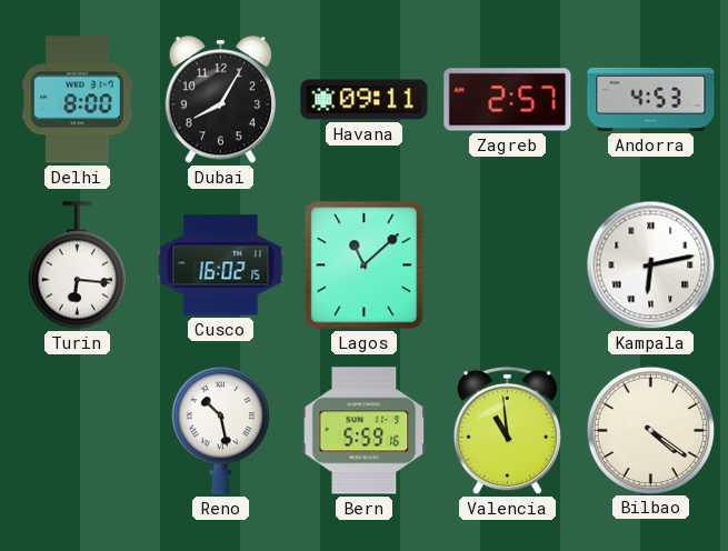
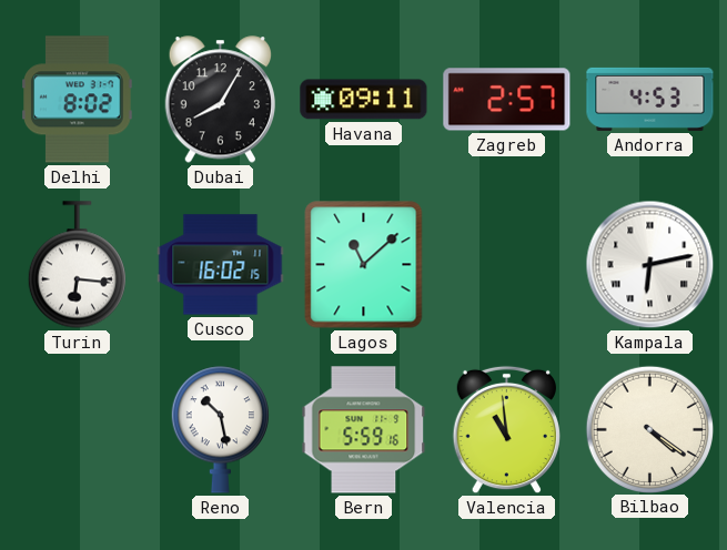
Delhi: 8:00 -> 8:02 (78, 100)
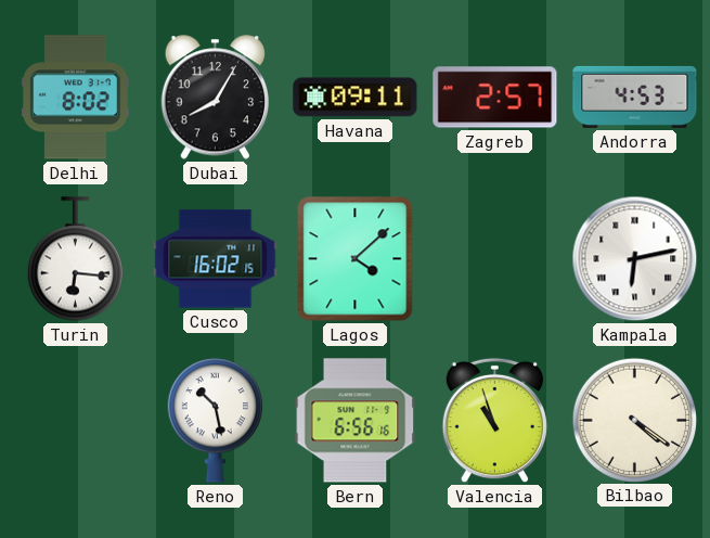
Lagos: 11:08 -> 4:08 (356, 259)
Bern: 5:59 -> 6:56 (356, 421)
Valencia: 10:59 -> 10:57 (494, 421)
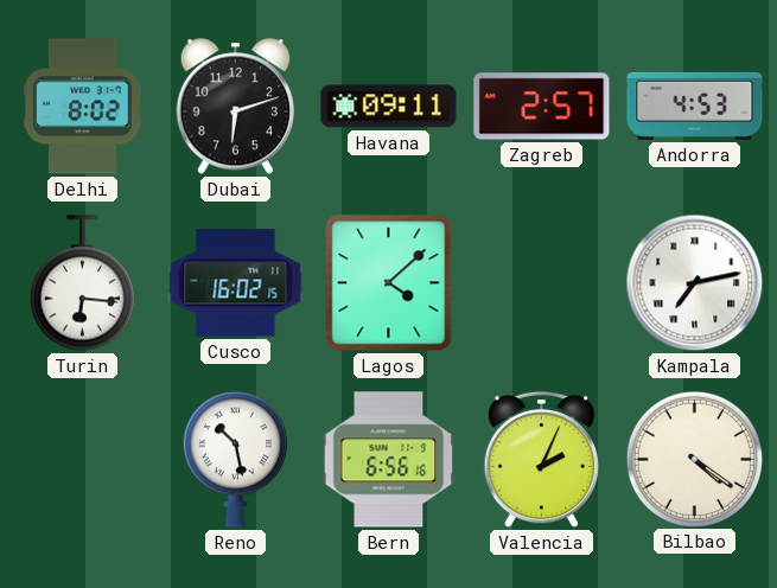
Dubai: 8:05 -> 6:12 (235, 107)
Kampala: 6:13 -> 7:13 (695, 283)
Valencia: 10:57 -> 2:04 (541, 460)
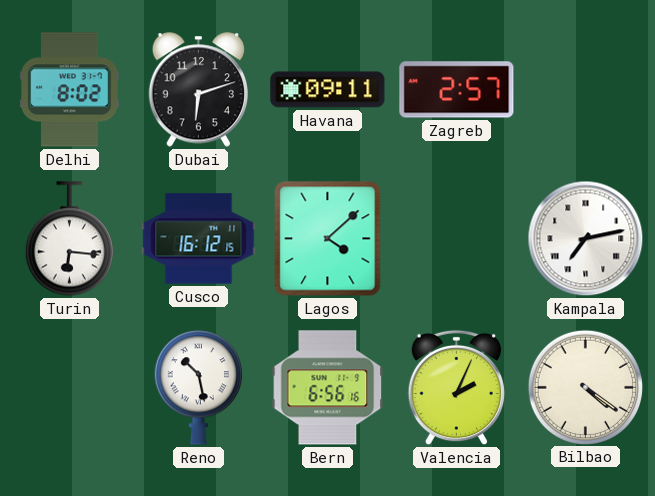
Andorra: 4:53 -> none (695, 106)
Cusco: 16:02 -> 16:12 (199, 239)
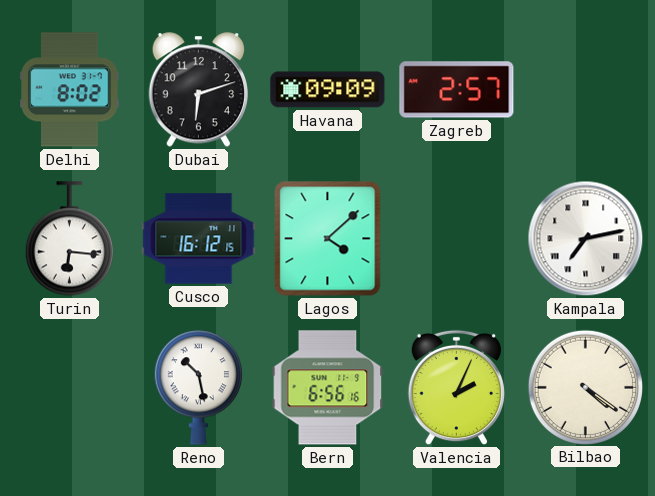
Havana: 09:11 -> 09:09 (328, 90)
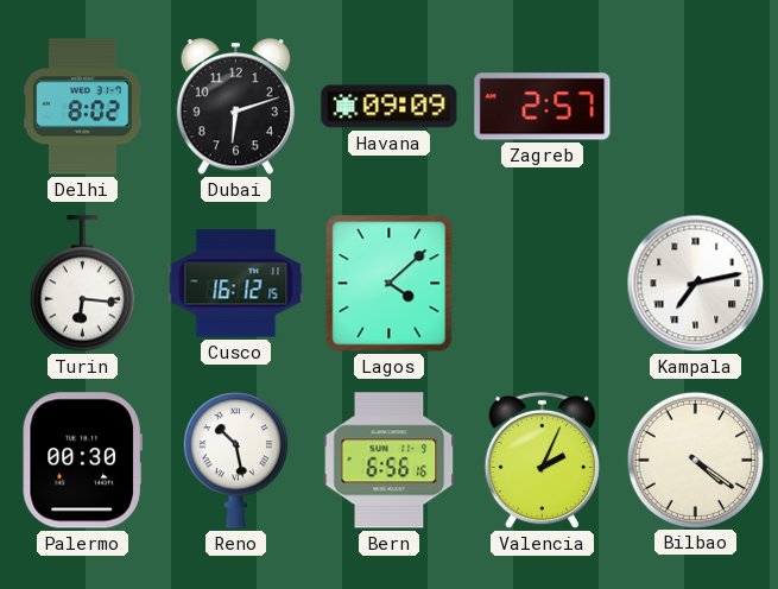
Palermo: none -> 00:30 (82, 461)
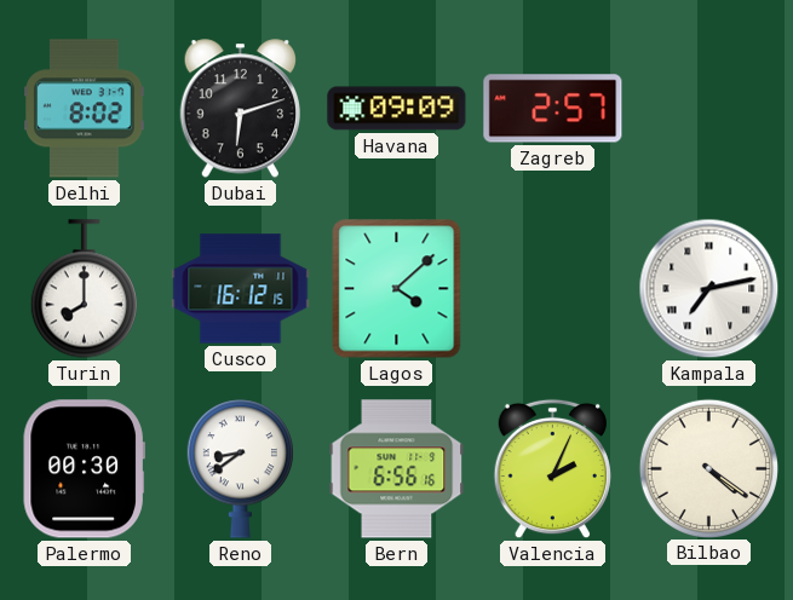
Turin: 6:16 -> 8:00 (84, 289)
Reno: 10:28 -> 8:39 (240, 469)
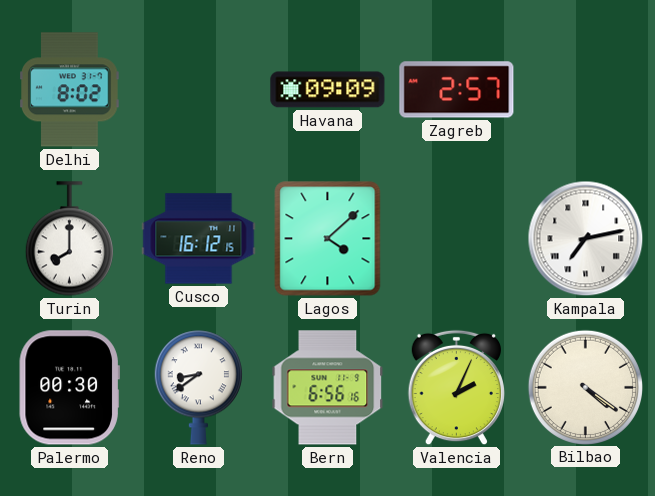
Dubai: 6:12 -> none (240, 109)
